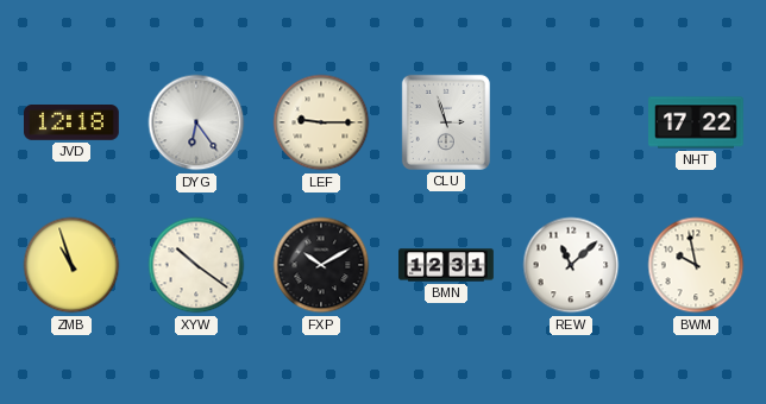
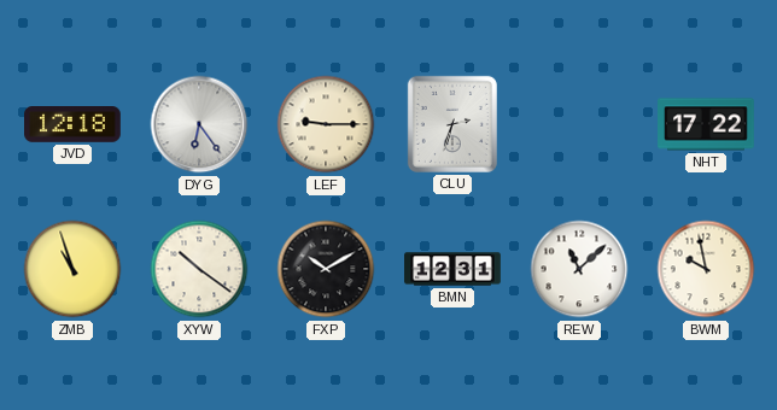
CLU: 2:57 -> 2:33 (452, 124)
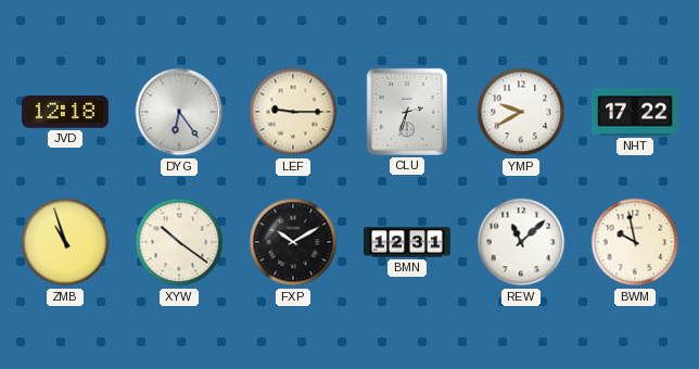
YMP: none -> 9:40 (521, 112)
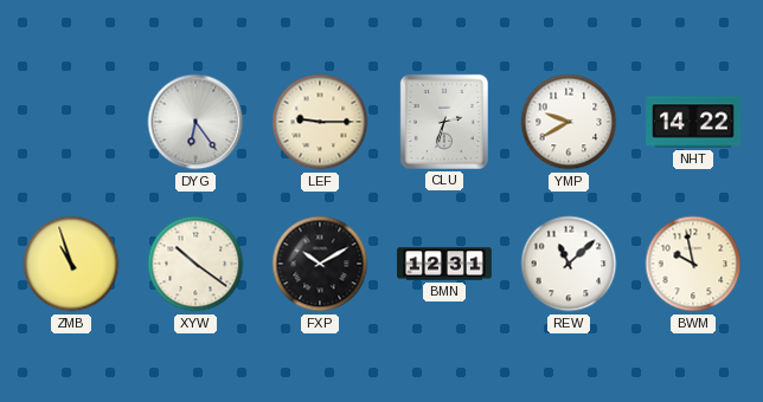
JVD: 12:18 -> none (65, 113)
NHT: 17:22 -> 14:22 (693, 122)
